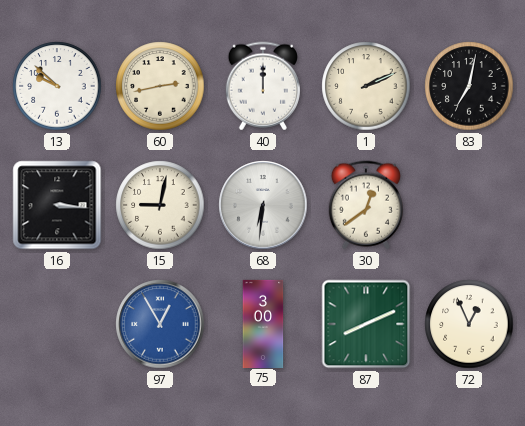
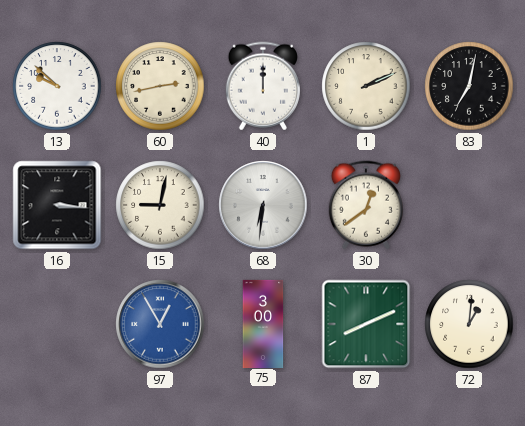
72: 12:56 -> 1:01 (469, 324)
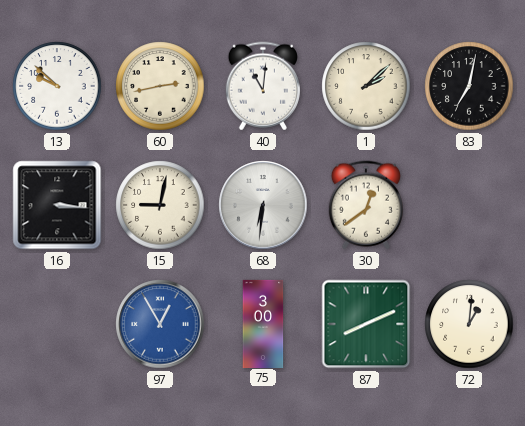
40: 12:00 -> 11:01 (263, 86)
1: 2:11 -> 2:08 (366, 86)
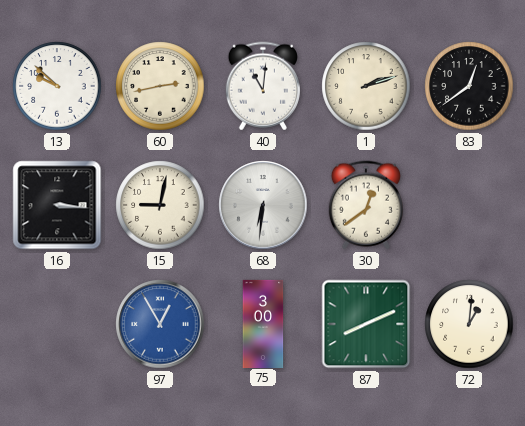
1: 2:08 -> 2:12 (366, 86)
83: 7:02 -> 12:39 (469, 86)
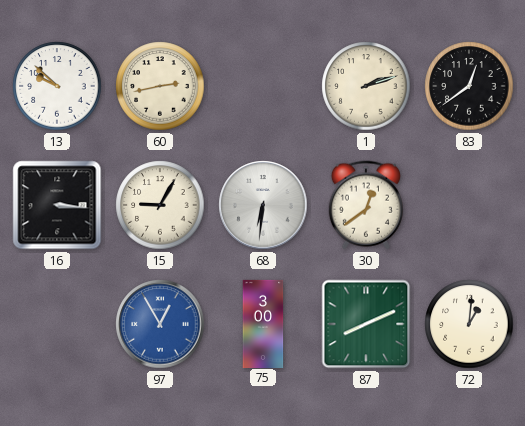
40: 11:01 -> none (263, 86)
15: 9:02 -> 9:05 (160, 205)
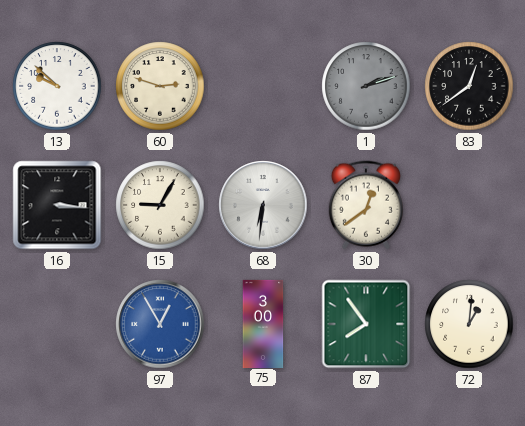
60: 2:43 -> 2:48 (160, 86)
1 dial: cream -> grey (366, 86)
87: 8:11 -> 7:54 (366, 324)
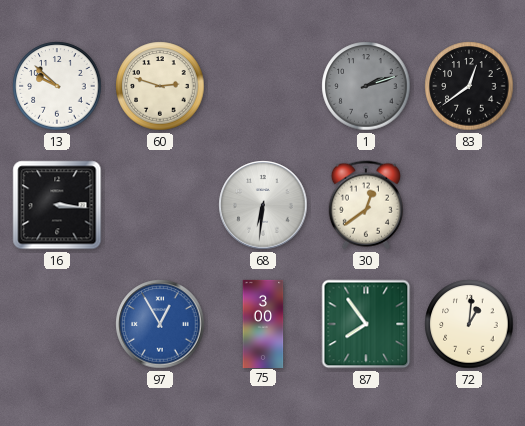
15: 9:05 -> none (160, 205)
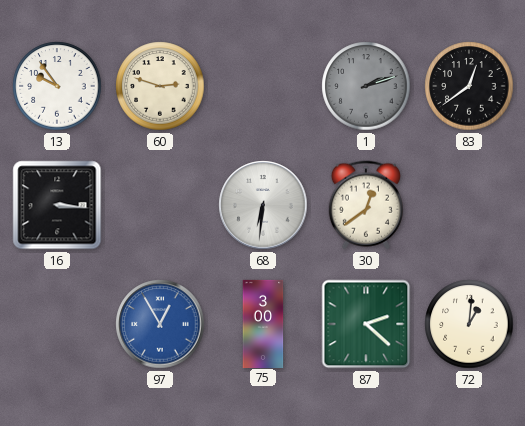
13: 9:52 -> 9:54 (57, 86)
87: 7:54 -> 2:22 (366, 324)
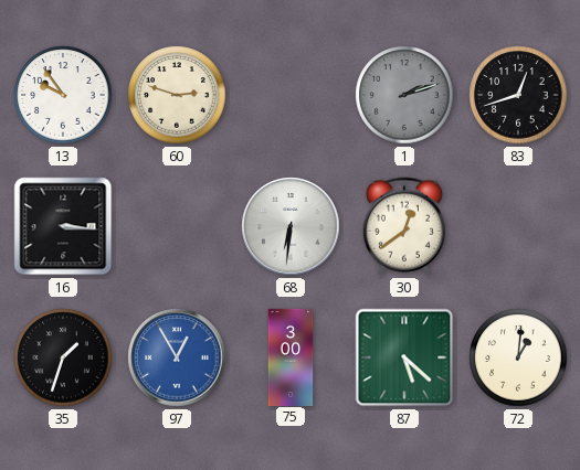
83: 12:39 -> 12:42 (518, 95)
35: none -> 1:33 (63, 357)
87: 2:22 -> 5:22 (404, 357)
